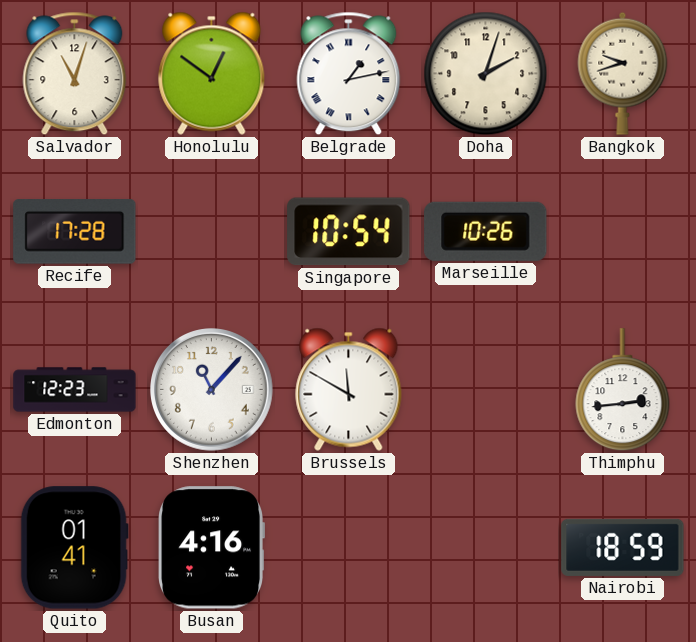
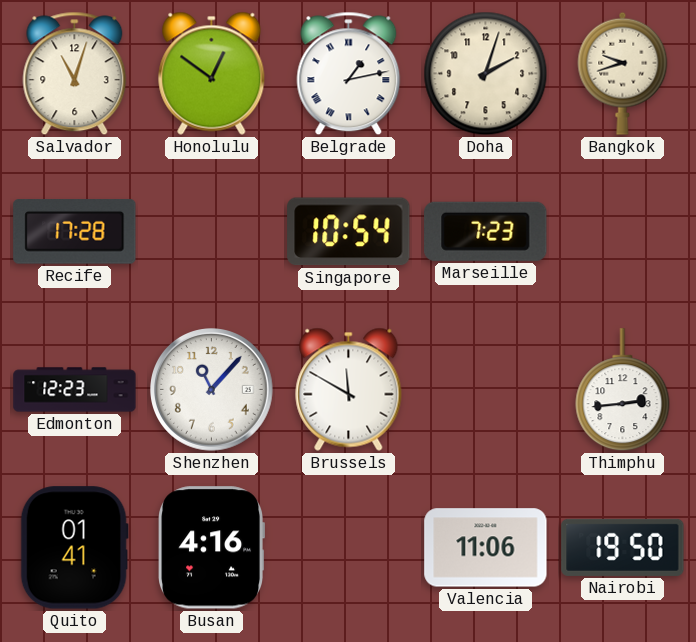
Marseille: 10:26 -> 7:23 (486, 231)
Valencia: none -> 11:06 (486, 548)
Nairobi: 18:59 -> 19:50 (623, 547)
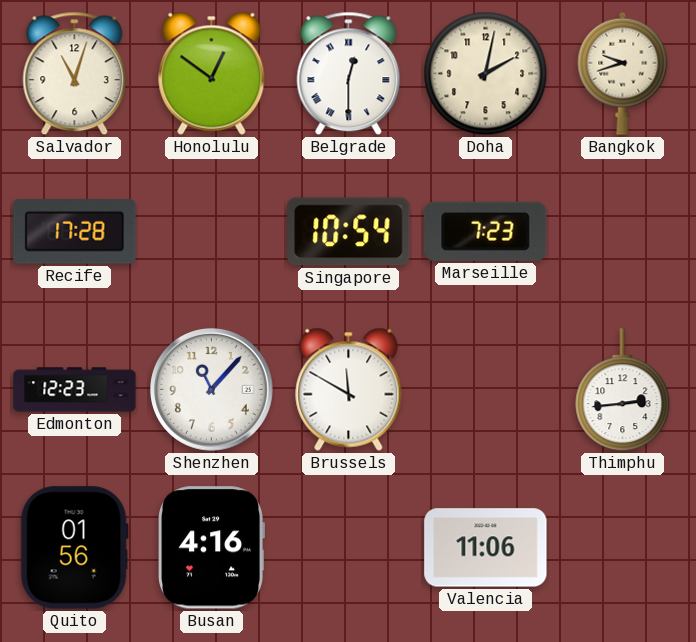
Belgrade: 1:13 -> 12:30 (349, 74)
Doha: 2:03 -> 2:02 (486, 74)
Quito: 01:41 -> 01:56 (74, 548)
Nairobi: 19:50 -> none (623, 547)
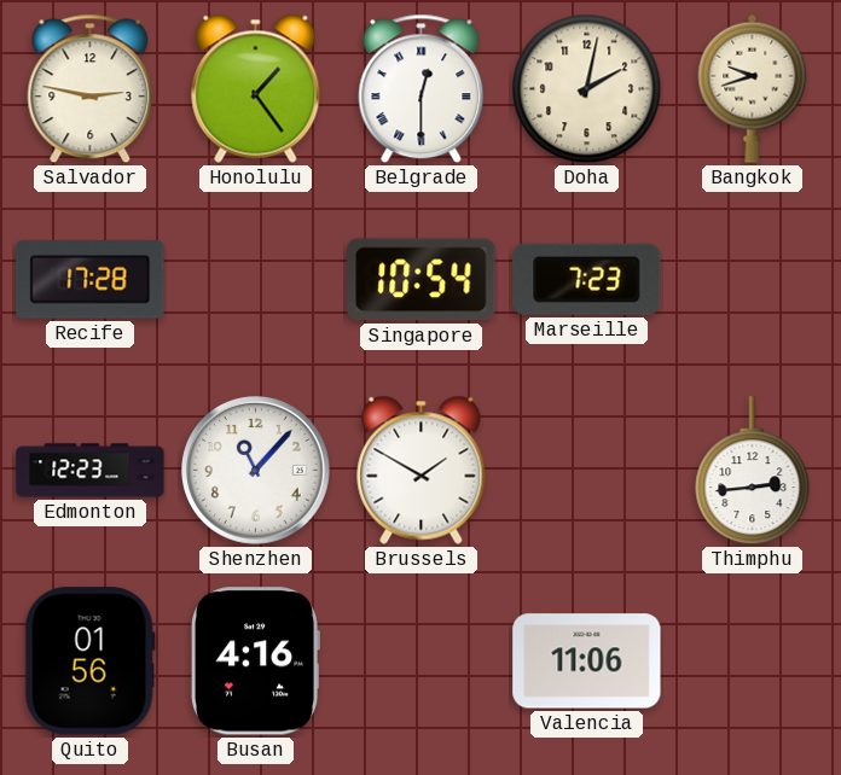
Salvador: 11:03 -> 2:47 (91, 89)
Honolulu: 12:51 -> 1:24 (256, 88)
Brussels: 11:50 -> 1:50 (422, 470)
